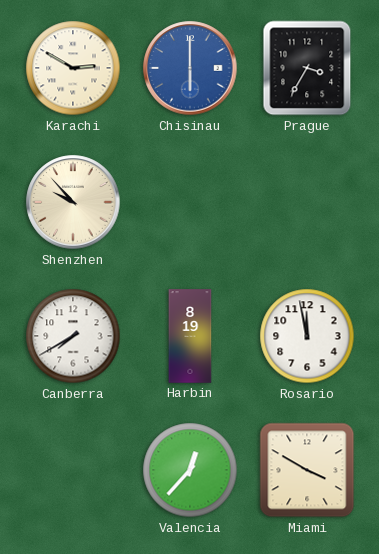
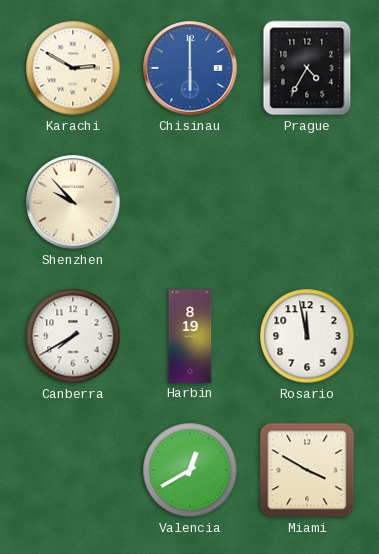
Prague: 3:35 -> 4:35 (307, 68)
Valencia: 12:37 -> 12:40 (190, 470)
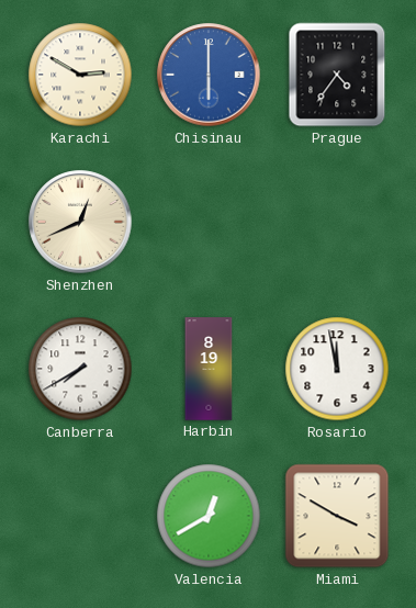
Prague: 4:35 -> 4:36 (337, 75)
Shenzhen: 9:53 -> 12:41 (80, 222)
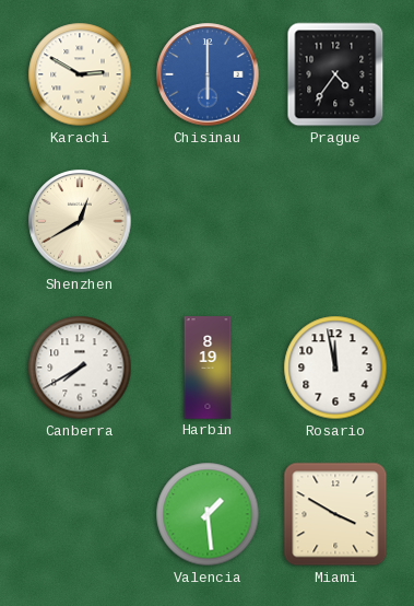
Shenzhen: 12:41 -> 12:40 (80, 221)
Valencia: 12:40 -> 1:29 (208, 514)
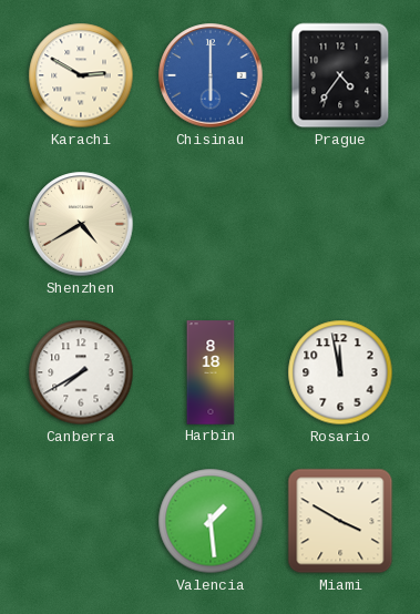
Shenzhen: 12:40 -> 4:40 (81, 224)
Harbin: 8:19 -> 8:18 (211, 372)
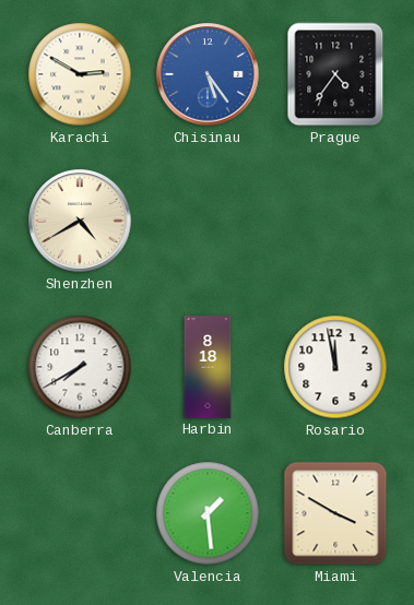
Chisinau: 6:00 -> 5:24 (208, 74)
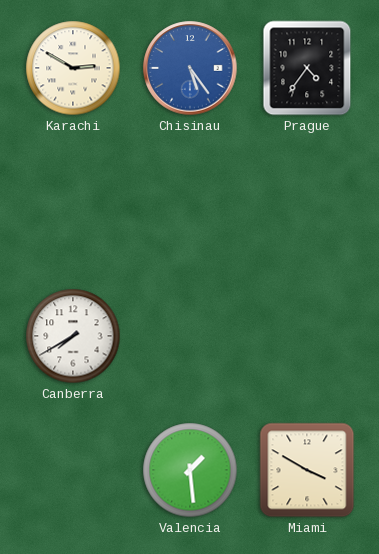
Shenzhen: 4:40 -> none (80, 221)
Harbin: 8:18 -> none (208, 367)
Rosario: 11:58 -> none (335, 367)
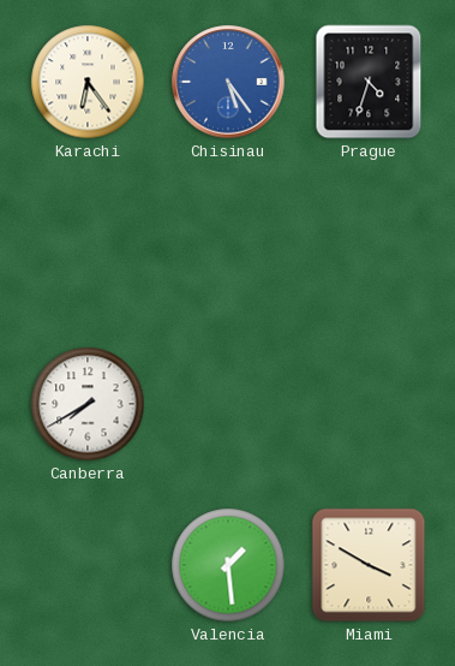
Karachi: 2:50 -> 6:24 (88, 82)
Prague: 4:36 -> 4:33 (369, 82)
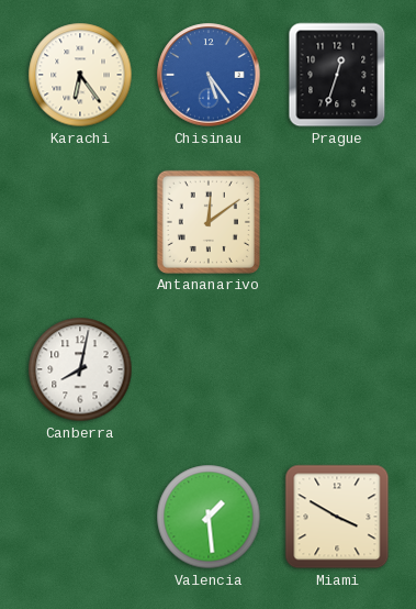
Prague: 4:33 -> 12:33 (337, 75)
Antananarivo: none -> 12:09 (209, 222)
Canberra: 7:40 -> 8:02 (80, 369)
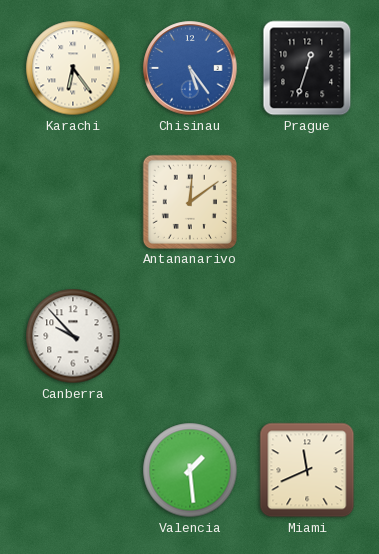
Canberra: 8:02 -> 9:53 (73, 336)
Miami: 3:50 -> 11:41 (307, 470)
